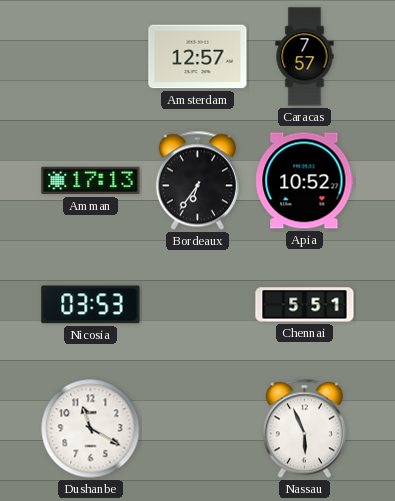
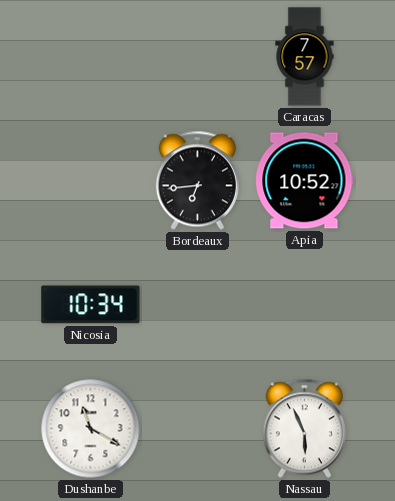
Amsterdam: 12:57 -> none (198, 57)
Amman: 17:13 -> none (91, 181)
Bordeaux: 6:36 -> 6:44 (197, 181)
Nicosia: 03:53 -> 10:34 (91, 305)
Chennai: 5:51 -> none (305, 305)
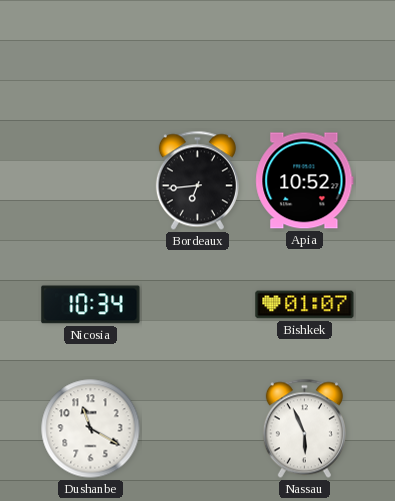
Caracas: 7:57 -> none (305, 57)
Bishkek: none -> 01:07 (305, 305)
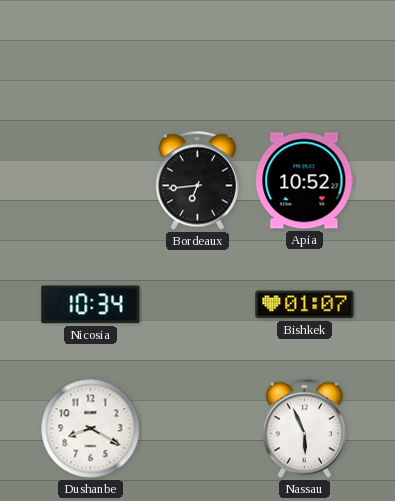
Dushanbe: 11:20 -> 8:20 (91, 429)
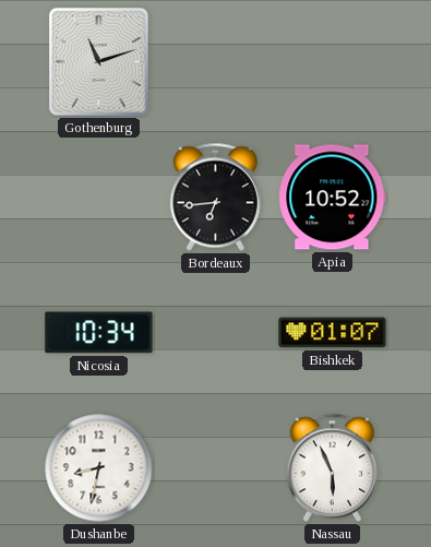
Gothenburg: none -> 11:12 (99, 62)
Dushanbe: 8:20 -> 8:32 (99, 468)
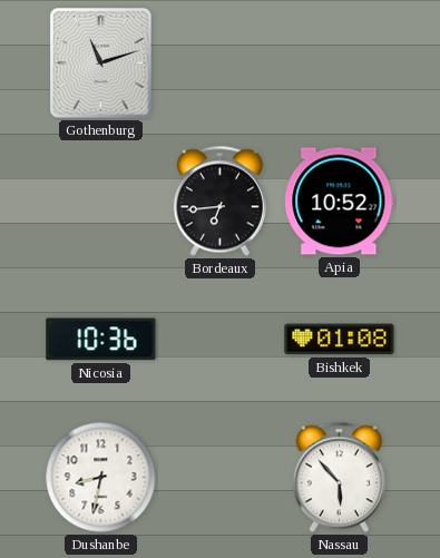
Nicosia: 10:34 -> 10:36 (101, 340)
Bishkek: 01:07 -> 01:08 (340, 340)
Nassau: 5:56 -> 5:53 (339, 478)
